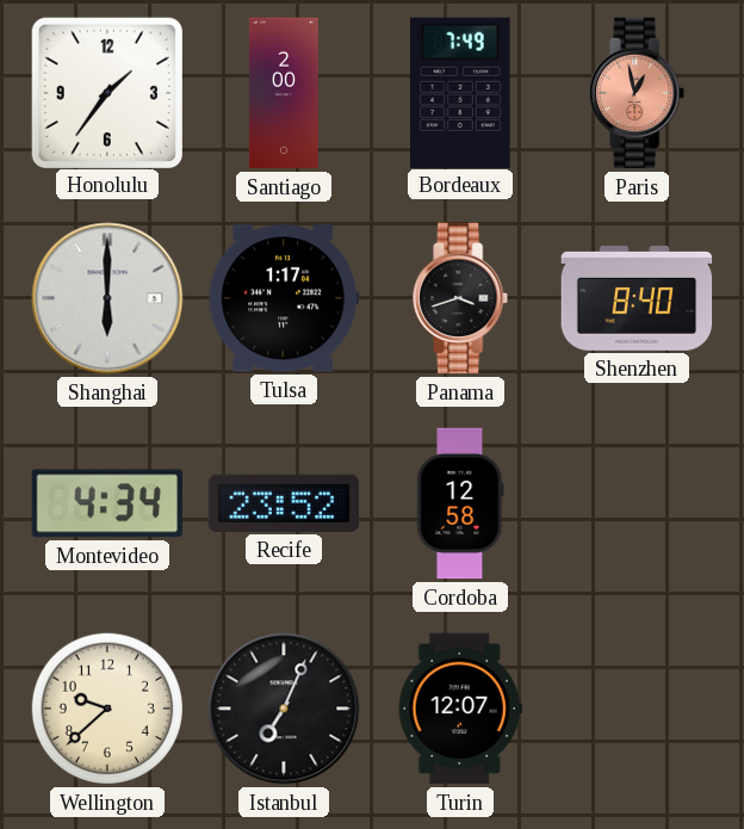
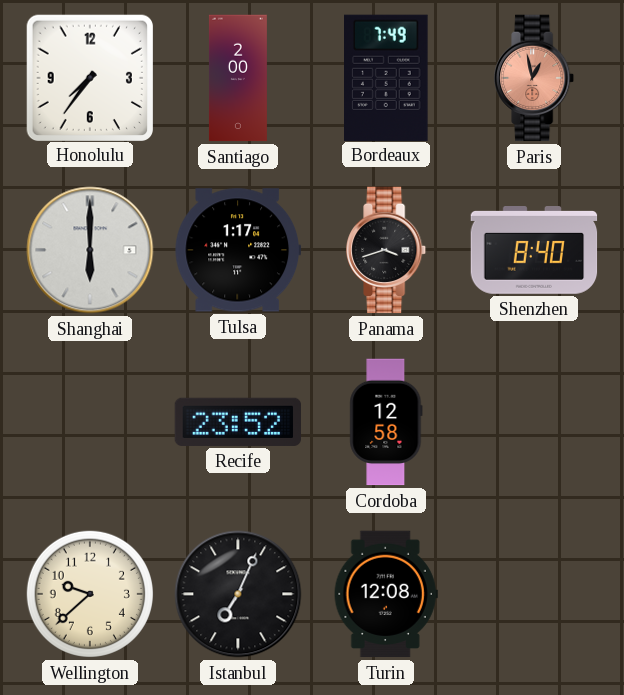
Honolulu: 1:36 -> 7:36 (89, 77)
Montevideo: 4:34 -> none (106, 503)
Turin: 12:07 -> 12:08 (386, 594)
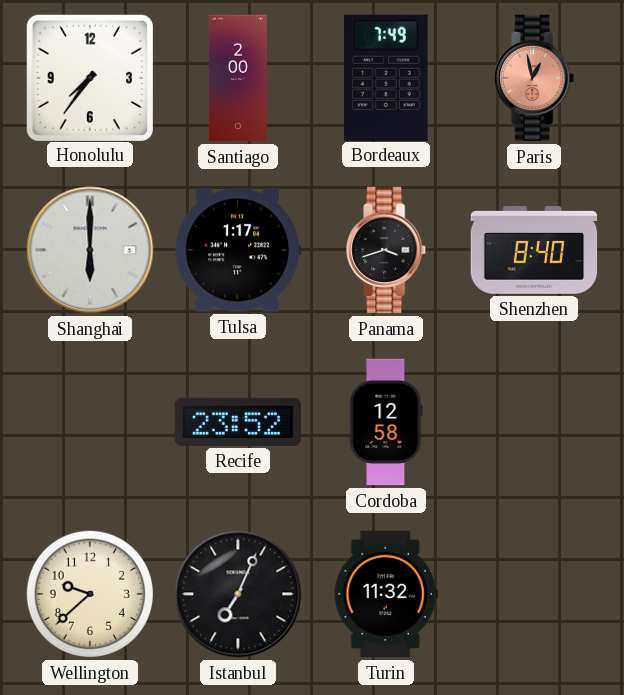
Turin: 12:08 -> 11:32 (386, 594)
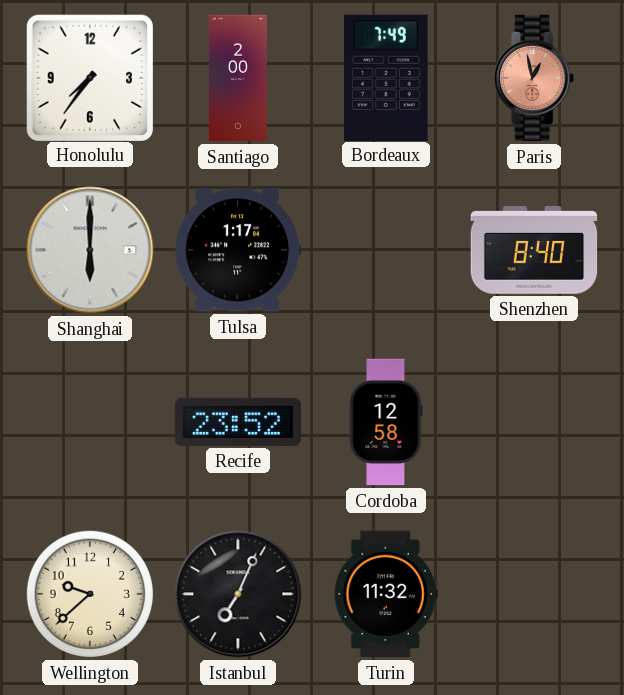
Panama: 3:42 -> none (387, 250)
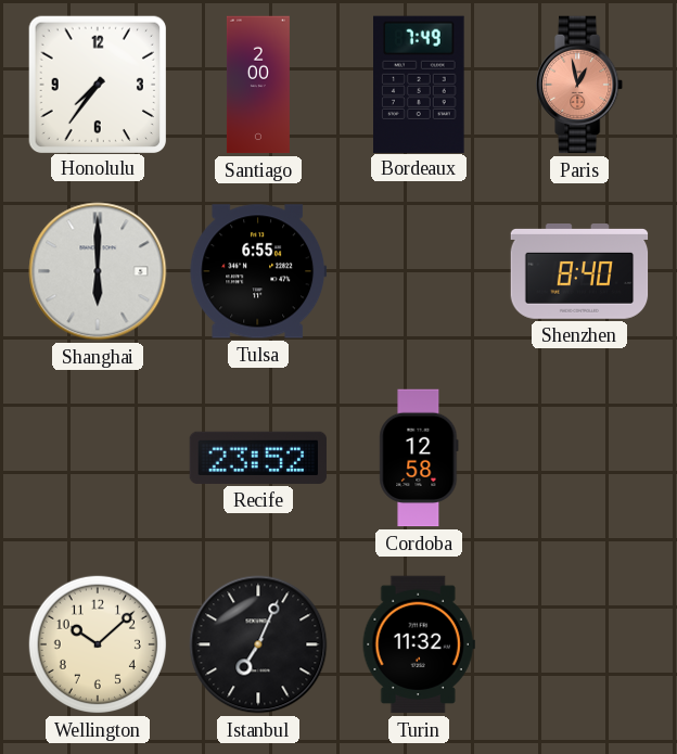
Tulsa: 1:17 -> 6:55 (258, 271)
Wellington: 9:38 -> 10:08 (98, 644)
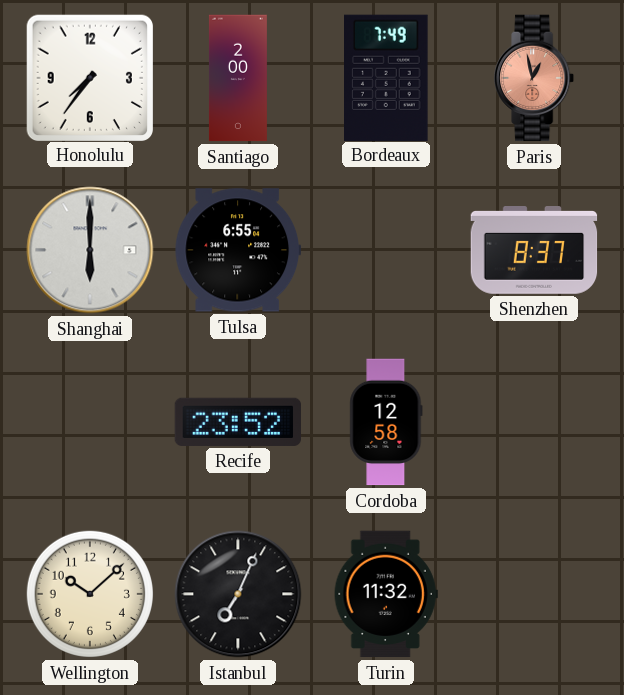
Shenzhen: 8:40 -> 8:37 (534, 251)
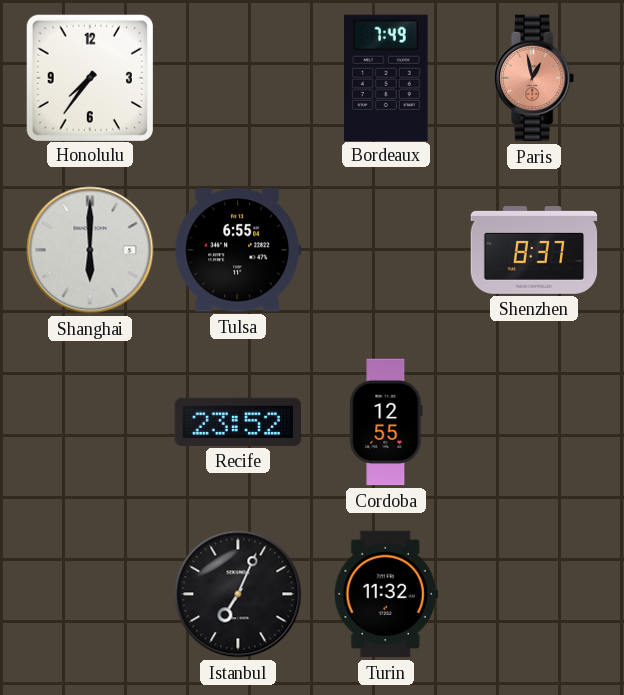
Santiago: 2:00 -> none (238, 78)
Cordoba: 12:58 -> 12:55 (386, 422)
Wellington: 10:08 -> none (90, 594)
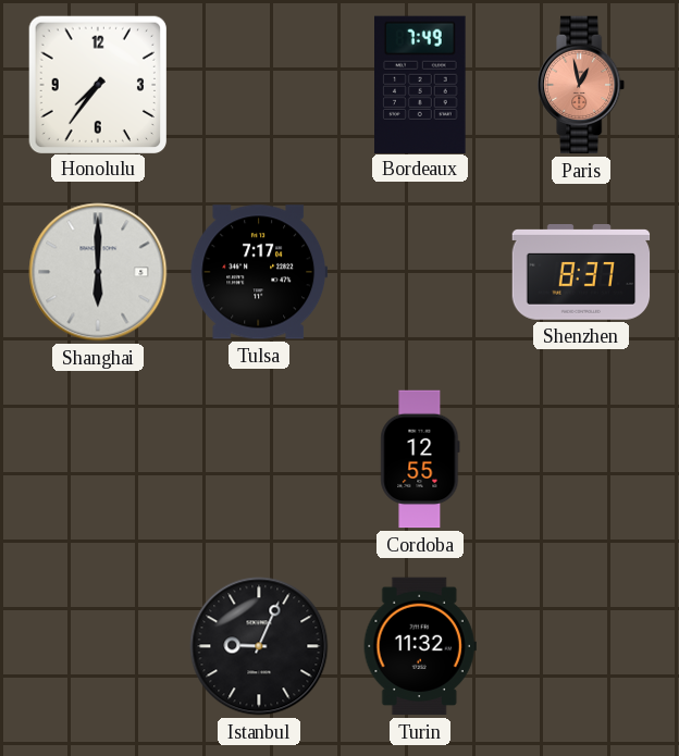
Tulsa: 6:55 -> 7:17 (259, 272)
Recife: 23:52 -> none (238, 422)
Istanbul: 7:04 -> 9:04 (259, 646)
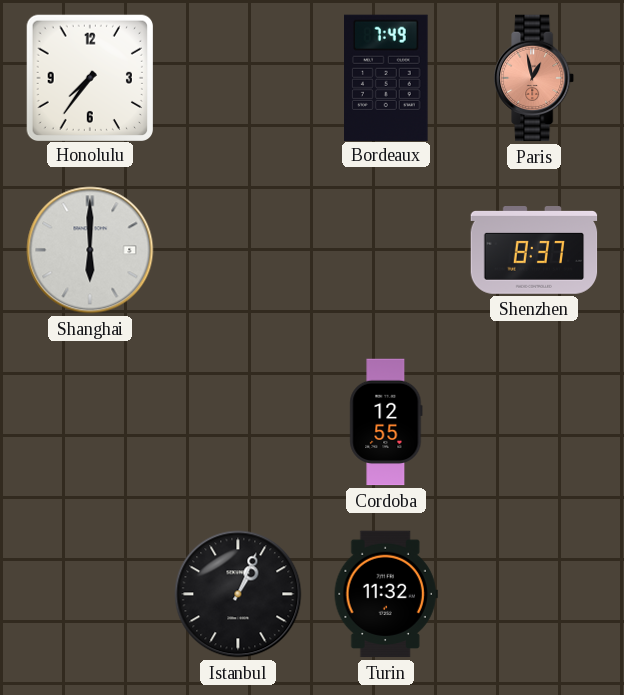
Tulsa: 7:17 -> none (259, 272)
Istanbul: 9:04 -> 1:04 (238, 594)
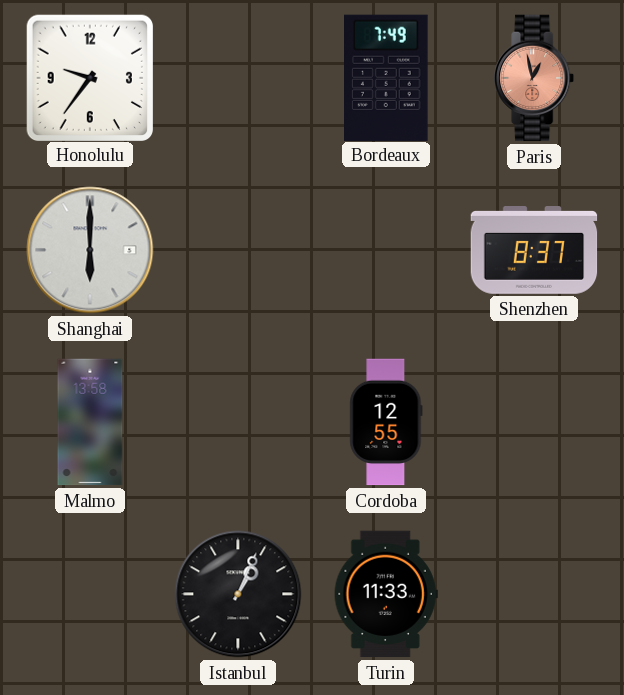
Honolulu: 7:36 -> 9:36 (89, 77)
Malmo: none -> 13:58 (90, 422)
Turin: 11:32 -> 11:33 (386, 594)
